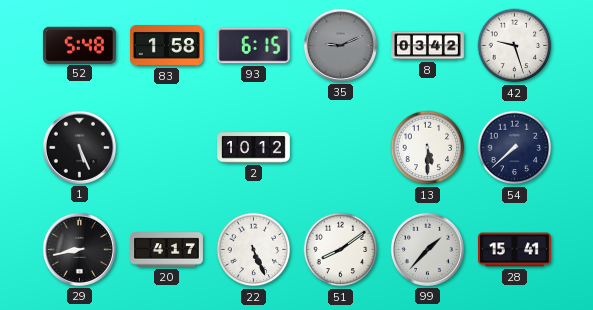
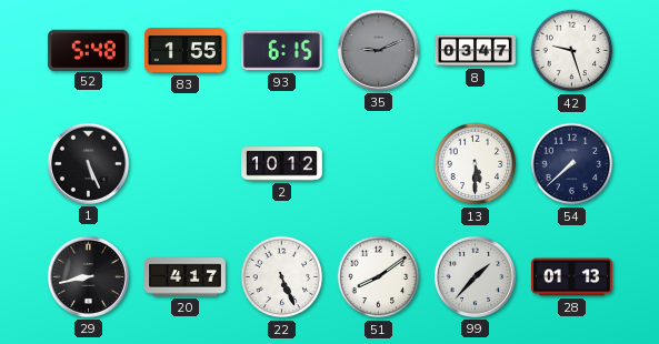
83: 1:58 -> 1:55 (184, 51)
8: 03:42 -> 03:47 (476, 51)
28: 15:41 -> 01:13 (572, 277)
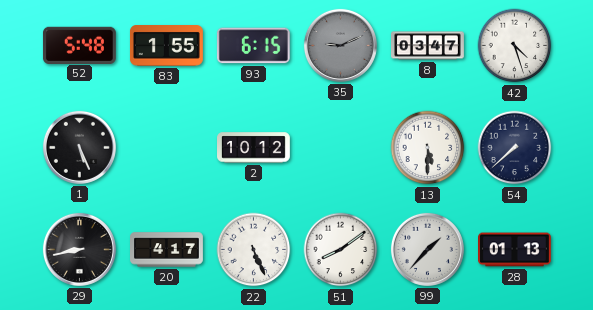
42: 9:27 -> 4:27 (515, 46)
